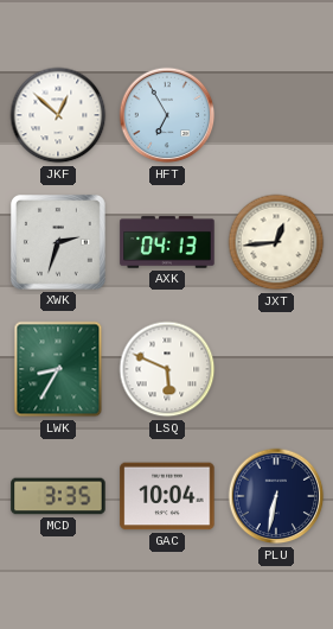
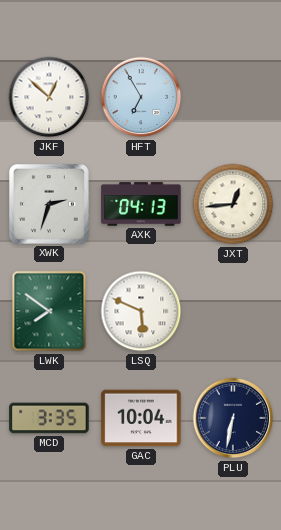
LWK: 8:35 -> 7:51 (49, 311)
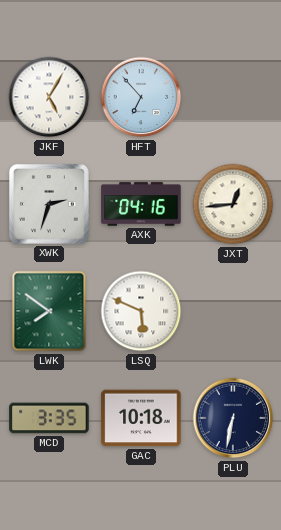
JKF: 12:52 -> 5:05 (49, 97)
HFT: 6:55 -> 6:53 (141, 97)
AXK: 04:13 -> 04:16 (141, 204)
GAC: 10:04 -> 10:18 (141, 418)
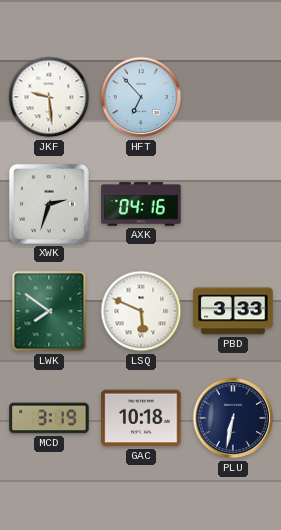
JKF: 5:05 -> 9:29 (49, 97)
JXT: 12:44 -> none (233, 204)
PBD: none -> 3:33 (233, 311)
MCD: 3:35 -> 3:19 (49, 418)
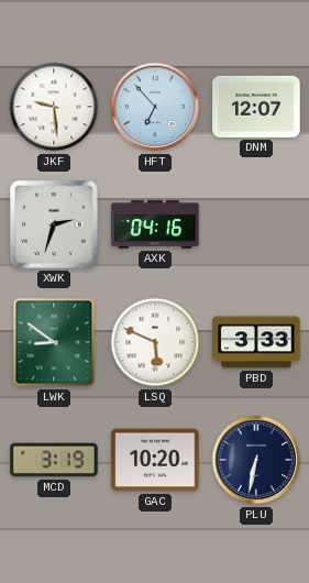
DNM: none -> 12:07 (256, 107)
LWK: 7:51 -> 8:51 (54, 342)
GAC: 10:18 -> 10:20 (155, 460)
